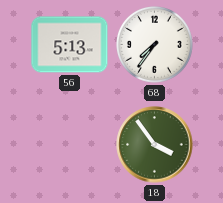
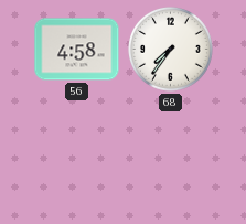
56: 5:13 -> 4:58 (77, 50)
18: 3:54 -> none (155, 145)
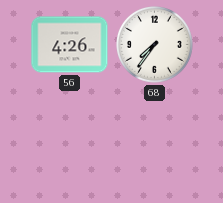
56: 4:58 -> 4:26 (70, 45)
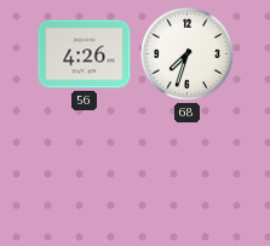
68: 7:36 -> 7:33 (188, 55)
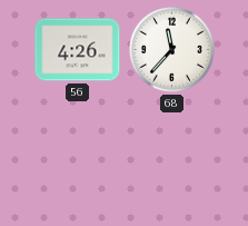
68: 7:33 -> 11:37 (172, 50)
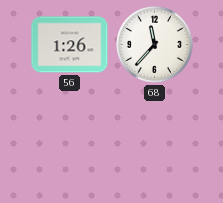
56: 4:26 -> 1:26 (70, 45)
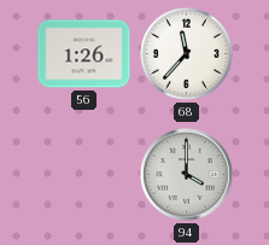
94: none -> 4:00 (187, 175)
